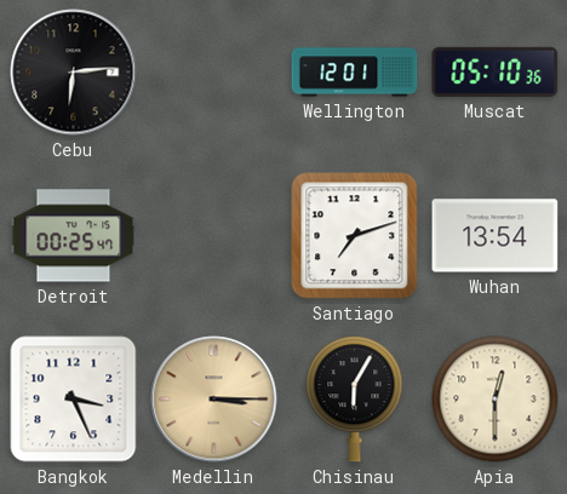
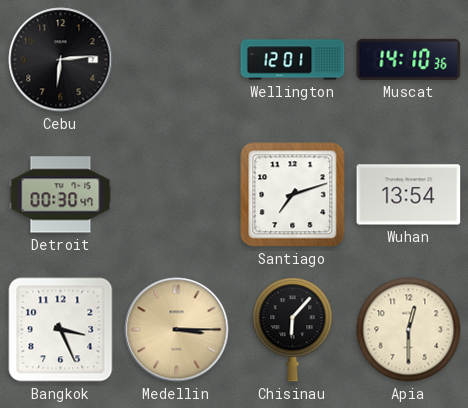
Muscat: 05:10 -> 14:10 (409, 59)
Detroit: 00:25 -> 00:30 (61, 195)
Chisinau: 6:05 -> 6:07 (293, 330)
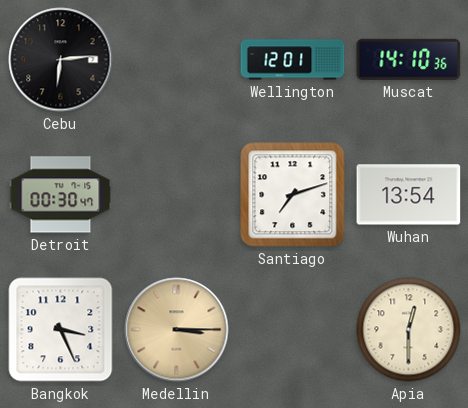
Chisinau: 6:07 -> none (293, 330)
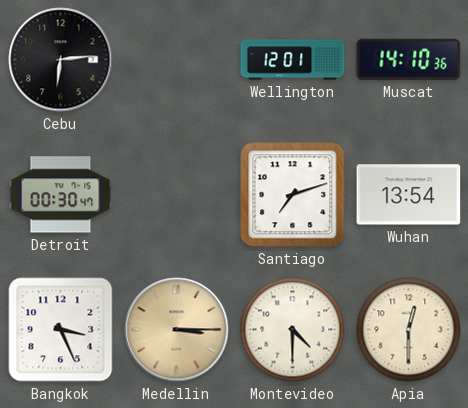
Montevideo: none -> 4:30 (293, 330)
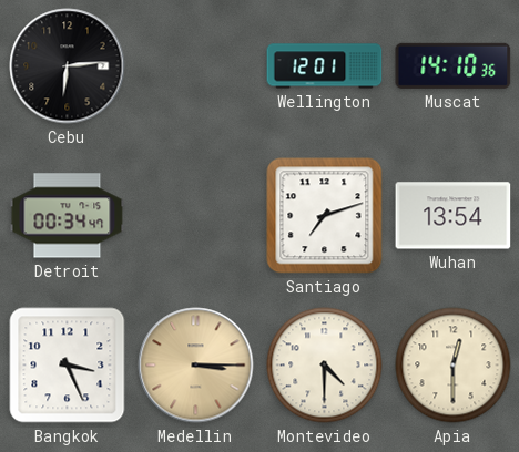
Detroit: 00:30 -> 00:34 (68, 216)
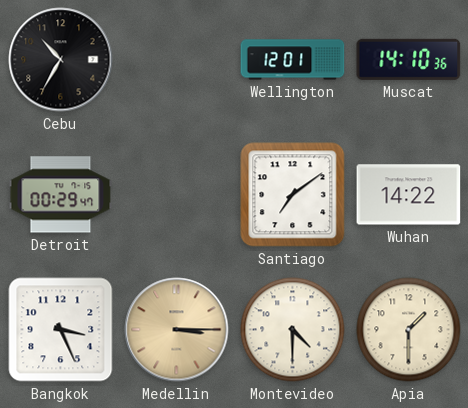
Cebu: 6:14 -> 10:35 (61, 60)
Detroit: 00:34 -> 00:29 (61, 195)
Santiago: 7:12 -> 7:09 (293, 195)
Wuhan: 13:54 -> 14:22 (409, 195)
Apia: 12:30 -> 1:30 (409, 330)
